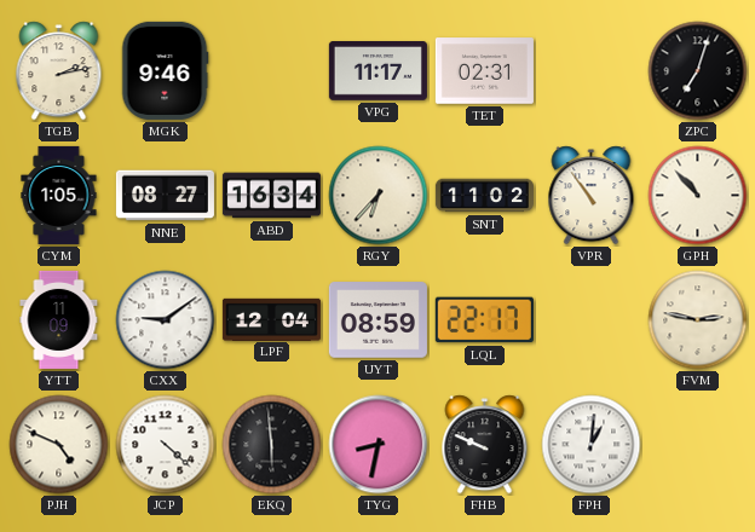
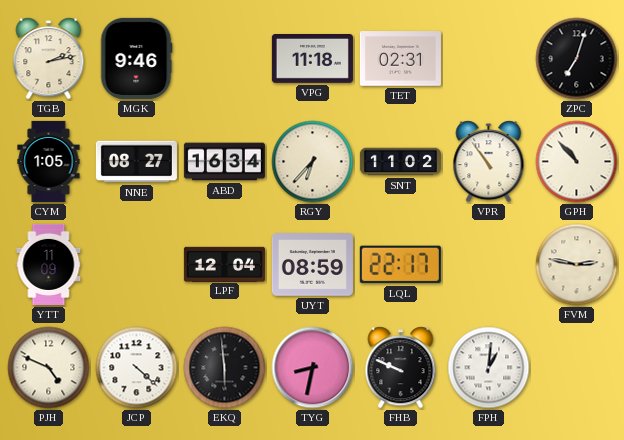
VPG: 11:17 -> 11:18 (312, 59)
CXX: 9:09 -> none (166, 320)
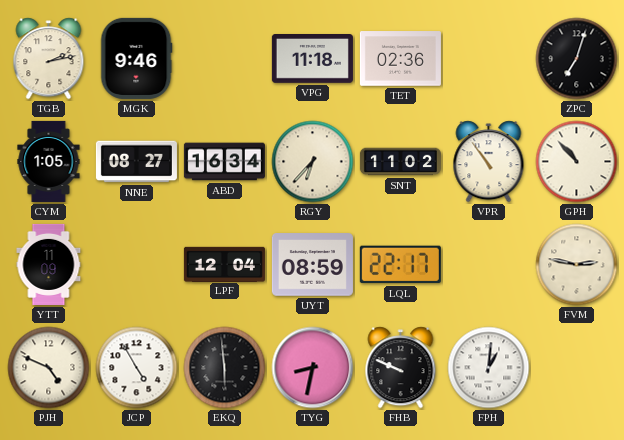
TET: 02:31 -> 02:36 (400, 59)
JCP: 4:22 -> 4:55 (137, 368)
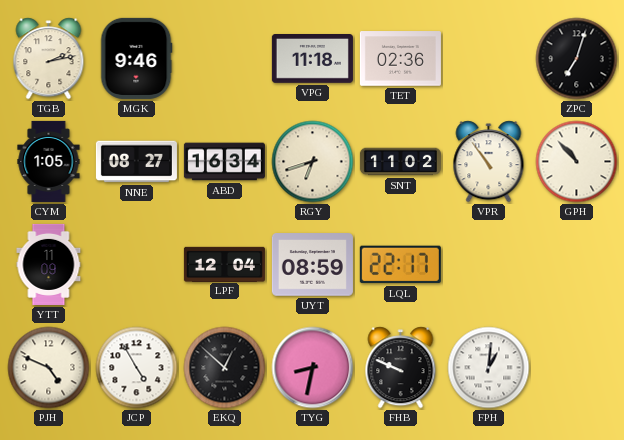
RGY: 6:37 -> 6:42 (313, 162)
FVM: 2:47 -> none (577, 265)
EKQ: 5:59 -> 12:52 (225, 368)
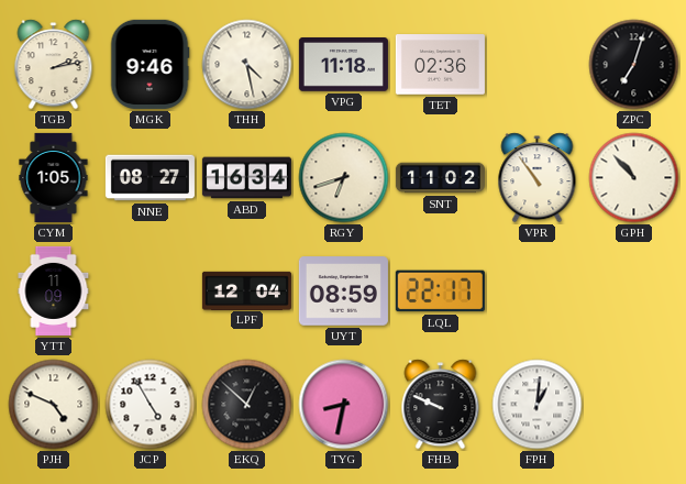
THH: none -> 4:28 (247, 65)
